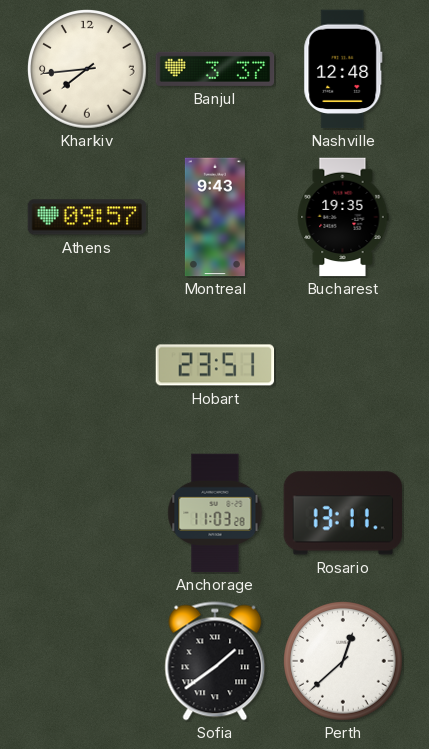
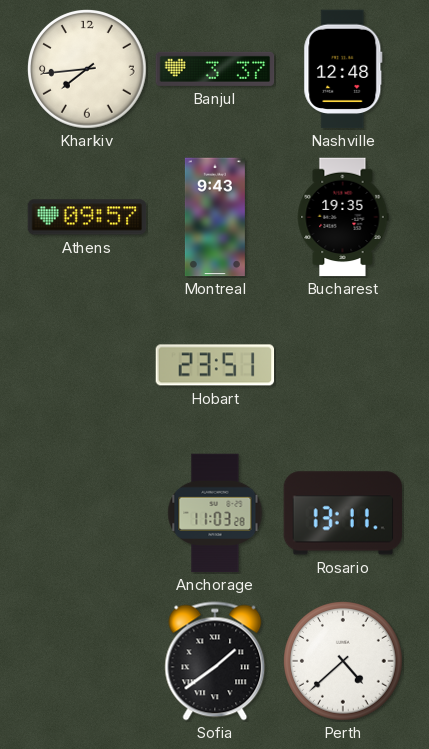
Perth: 12:38 -> 4:38 (344, 662)
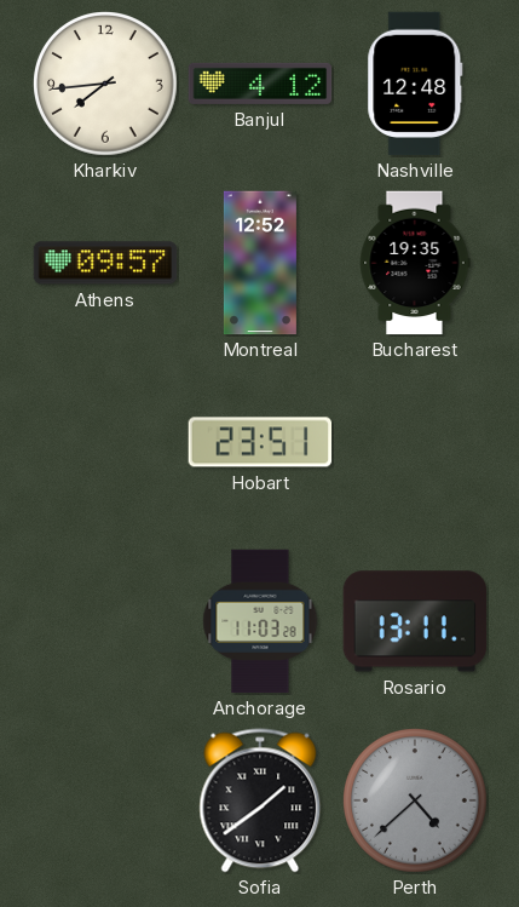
Banjul: 3:37 -> 4:12 (260, 84)
Montreal: 9:43 -> 12:52 (260, 263)
Perth dial: white -> grey (416, 802)
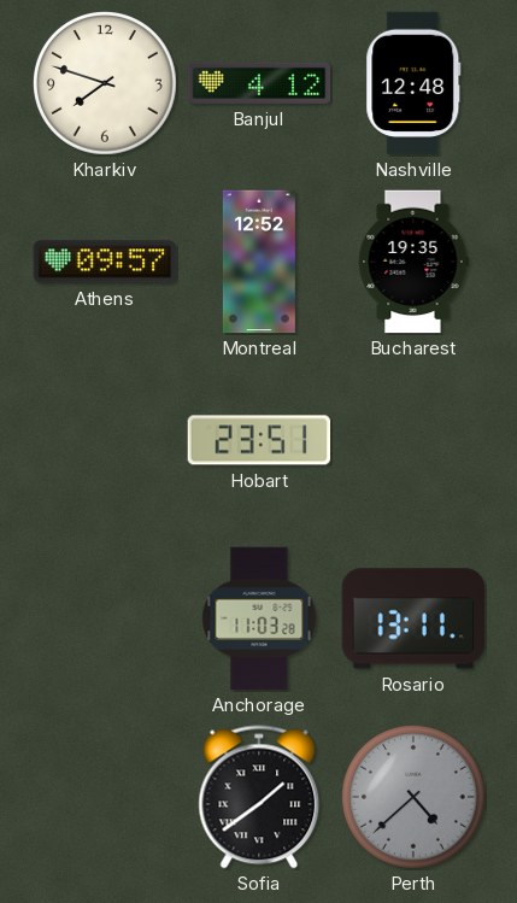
Kharkiv: 7:44 -> 7:48 (106, 84)
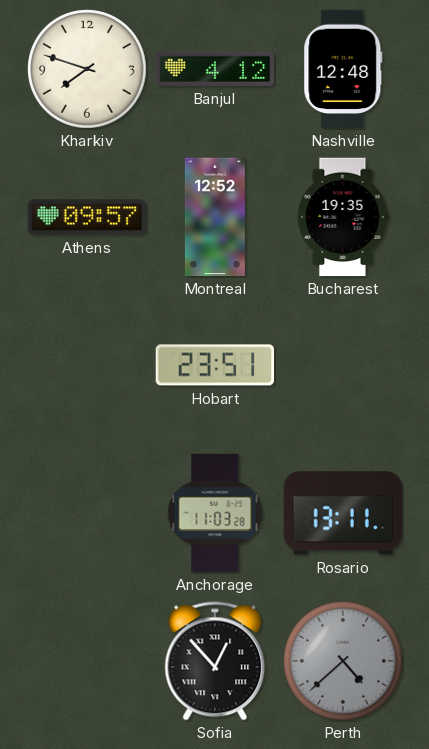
Sofia: 1:39 -> 12:53 (215, 661)
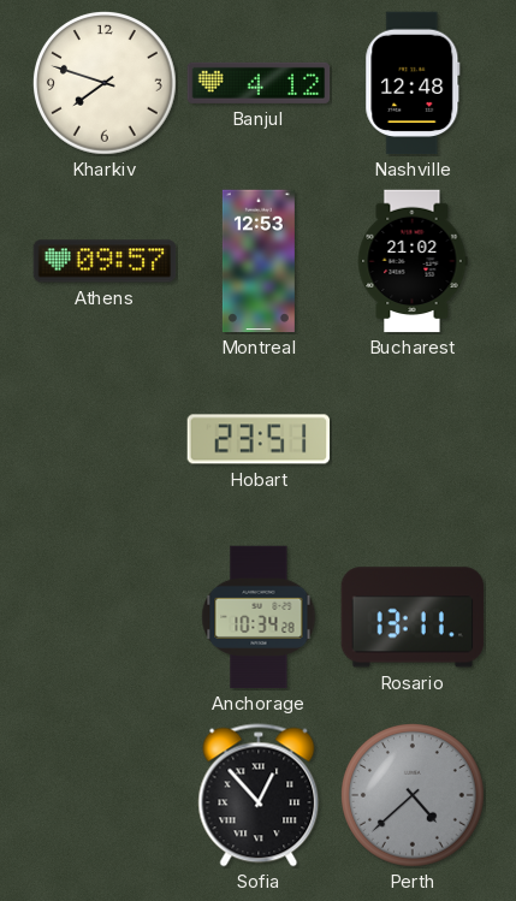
Montreal: 12:52 -> 12:53 (259, 261)
Bucharest: 19:35 -> 21:02 (413, 261)
Anchorage: 11:03 -> 10:34 (259, 617)
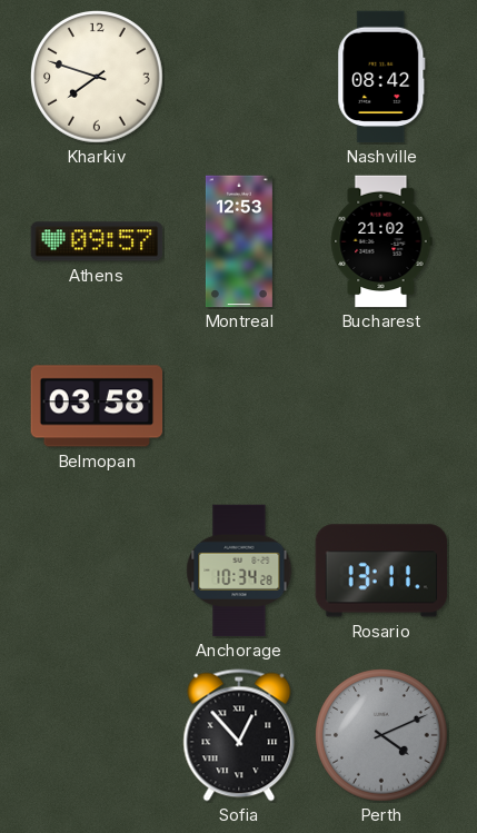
Banjul: 4:12 -> none (259, 83)
Nashville: 12:48 -> 08:42 (381, 77)
Belmopan: none -> 03:58 (97, 406)
Hobart: 23:51 -> none (259, 439)
Perth: 4:38 -> 4:11 (382, 736)
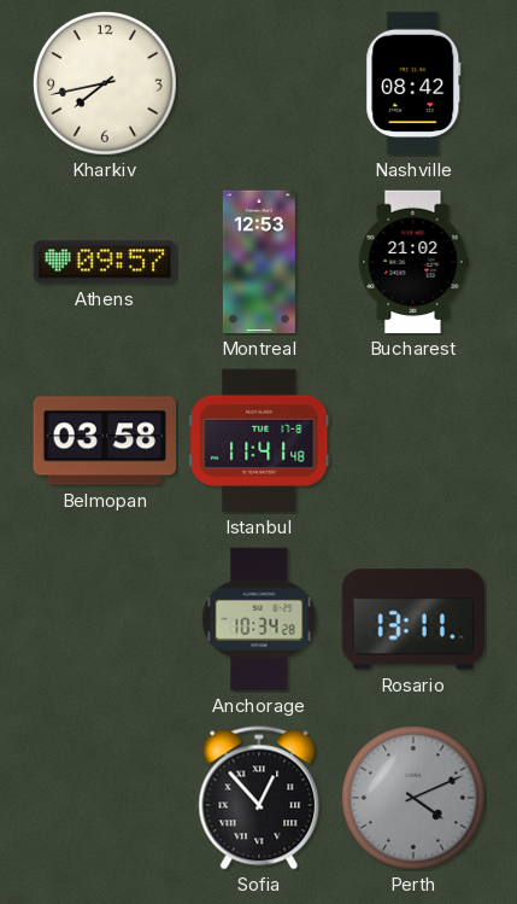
Kharkiv: 7:48 -> 7:43 (106, 84)
Istanbul: none -> 11:41 (259, 441)
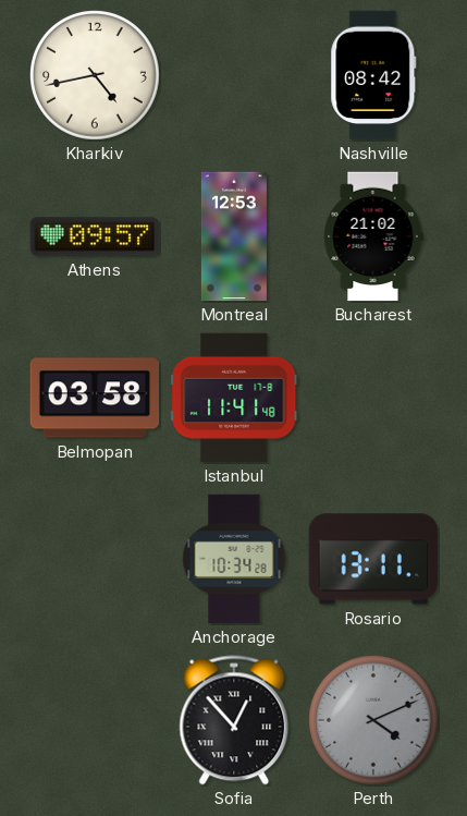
Kharkiv: 7:43 -> 4:43 (96, 76)
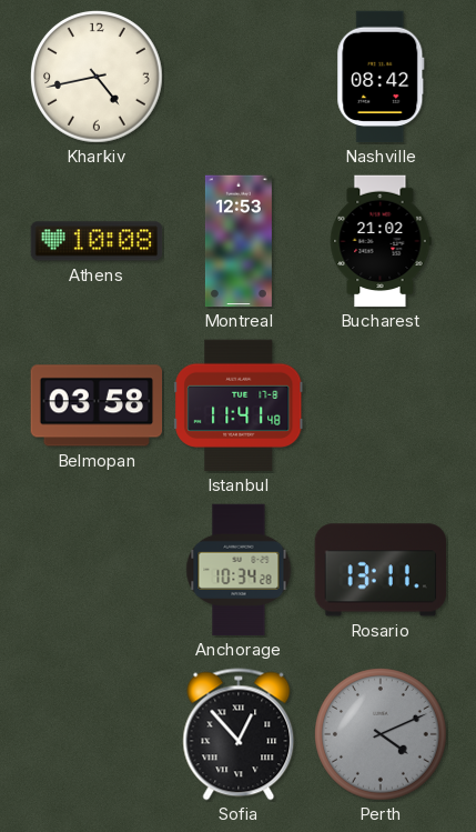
Athens: 09:57 -> 10:08 (97, 241)
